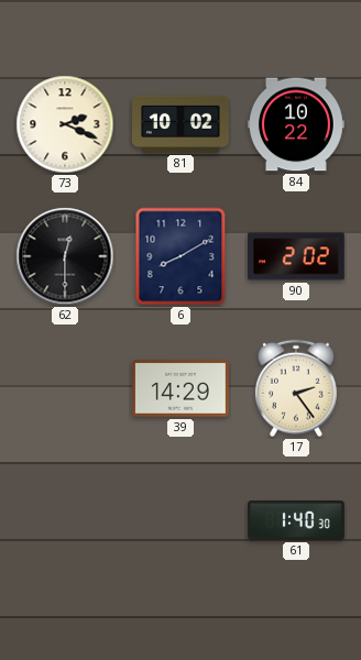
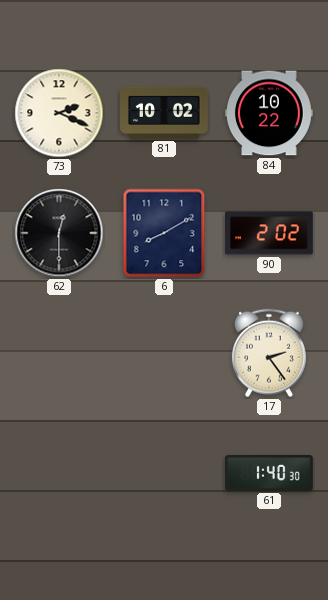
39: 14:29 -> none (182, 388)
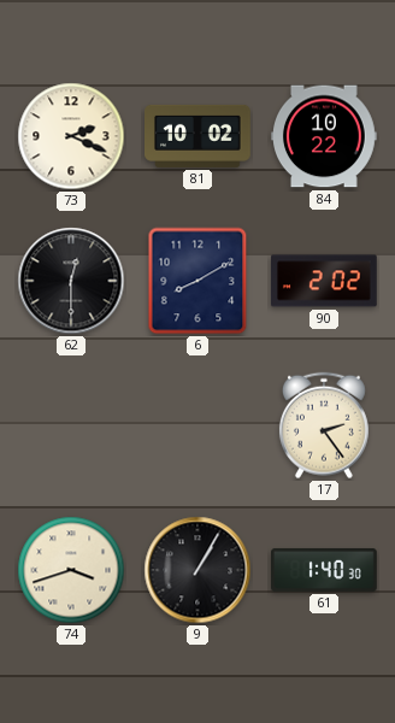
74: none -> 3:42 (71, 570)
9: none -> 1:05 (197, 570)
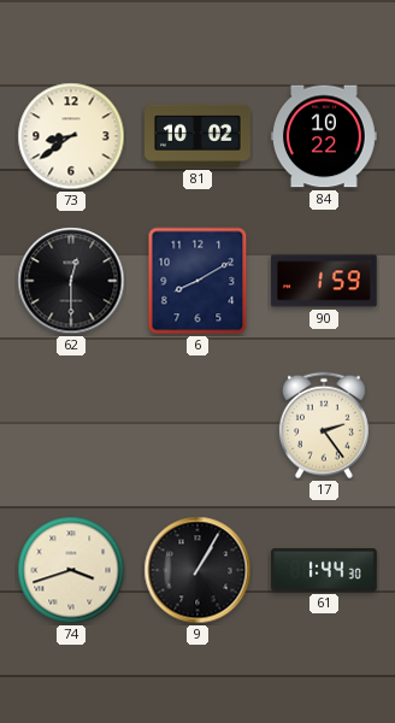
73: 2:19 -> 8:39 (71, 136)
90: 2:02 -> 1:59 (324, 281)
61: 1:40 -> 1:44 (325, 570)
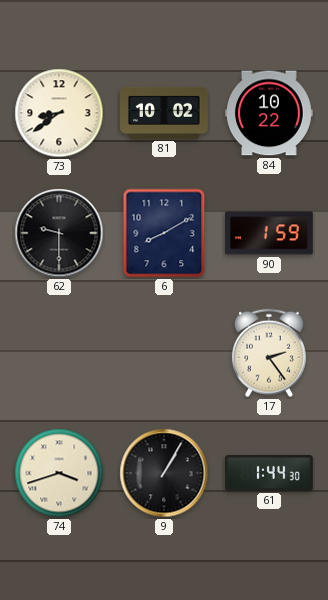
62: 12:30 -> 9:30 (59, 233)
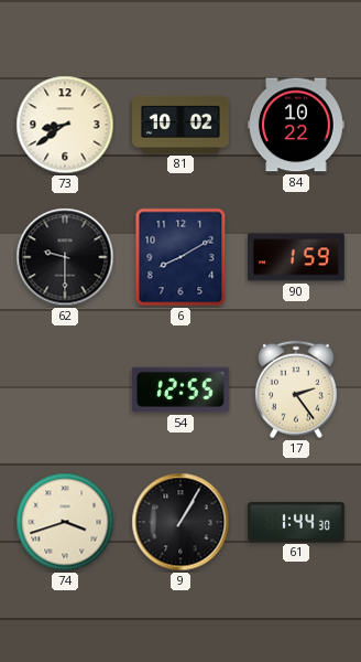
54: none -> 12:55 (180, 389)
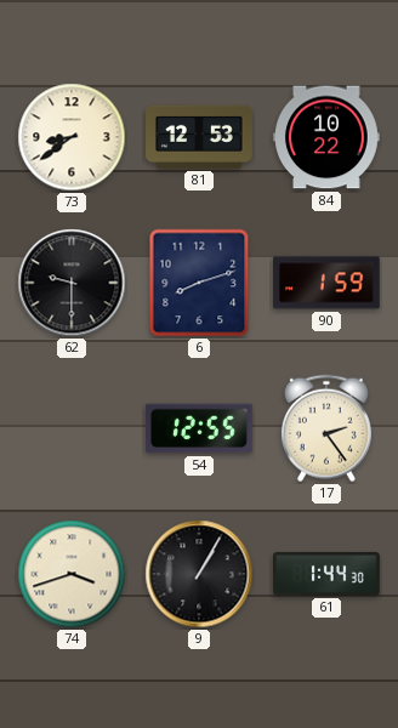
81: 10:02 -> 12:53 (200, 137)
6: 8:10 -> 8:12 (199, 283)
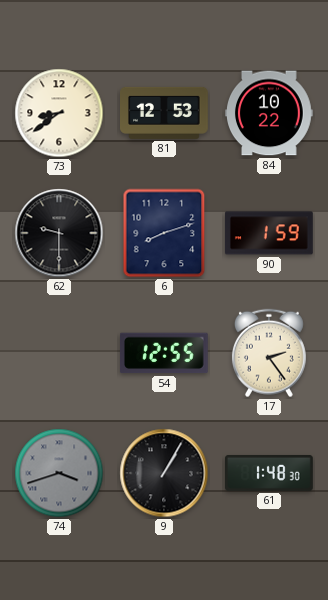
74 dial: cream -> grey (59, 473)
61: 1:44 -> 1:48 (270, 473)
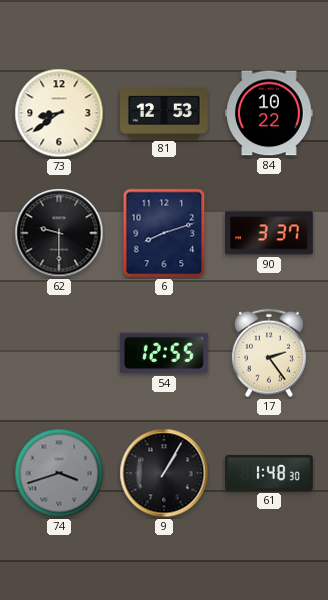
90: 1:59 -> 3:37 (269, 233)
